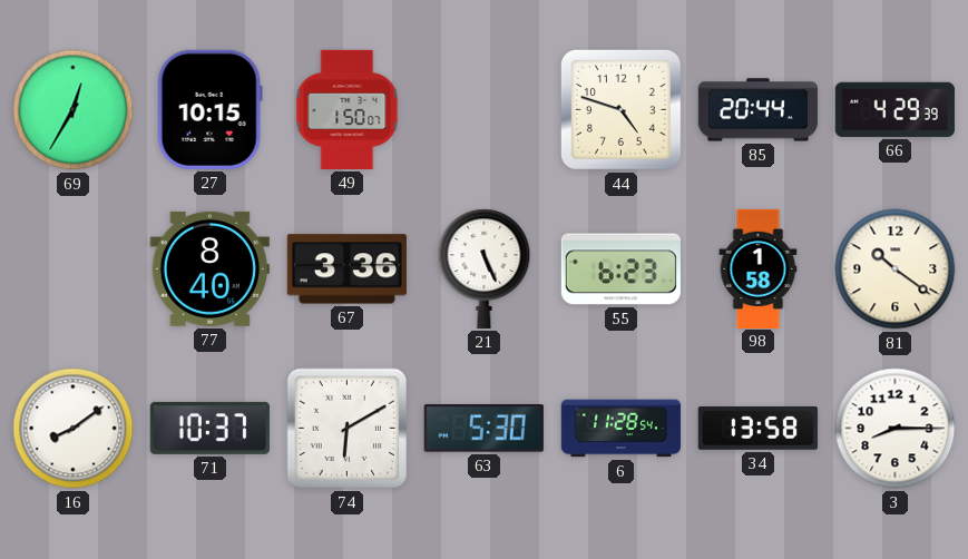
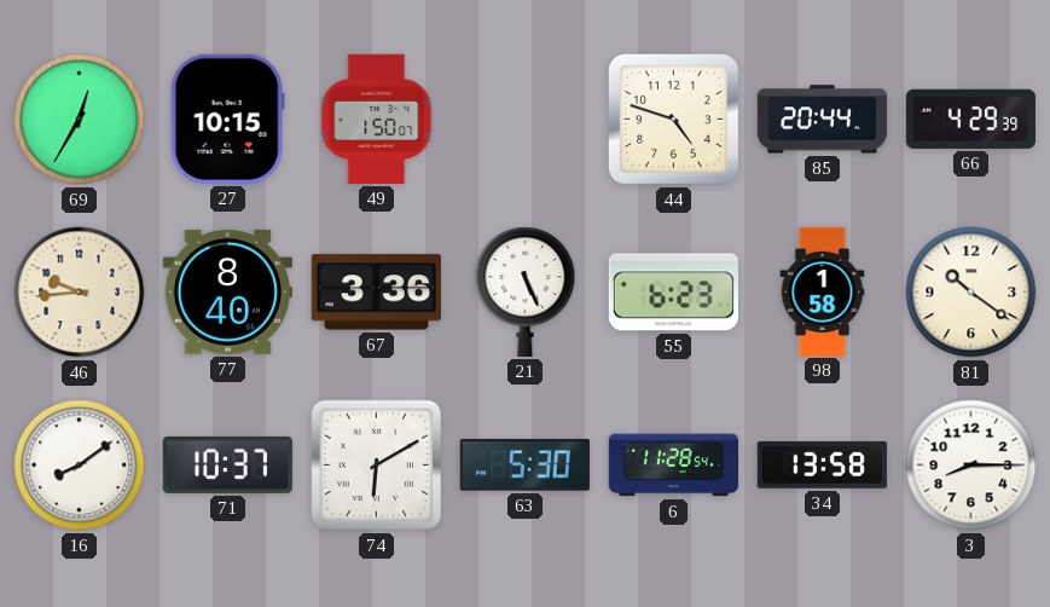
46: none -> 9:44 (80, 293)
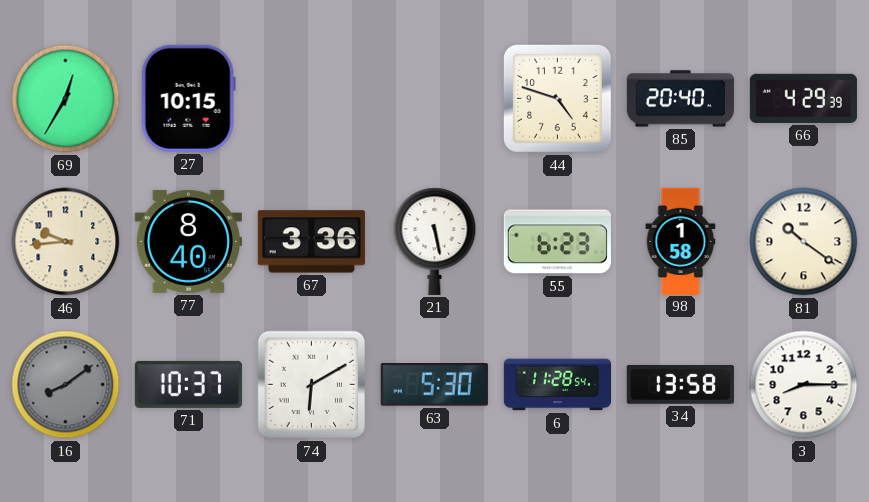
49: 1:50 -> none (377, 118)
85: 20:44 -> 20:40 (680, 99)
21: 5:26 -> 5:28 (435, 241)
16 dial: white -> grey (66, 385)
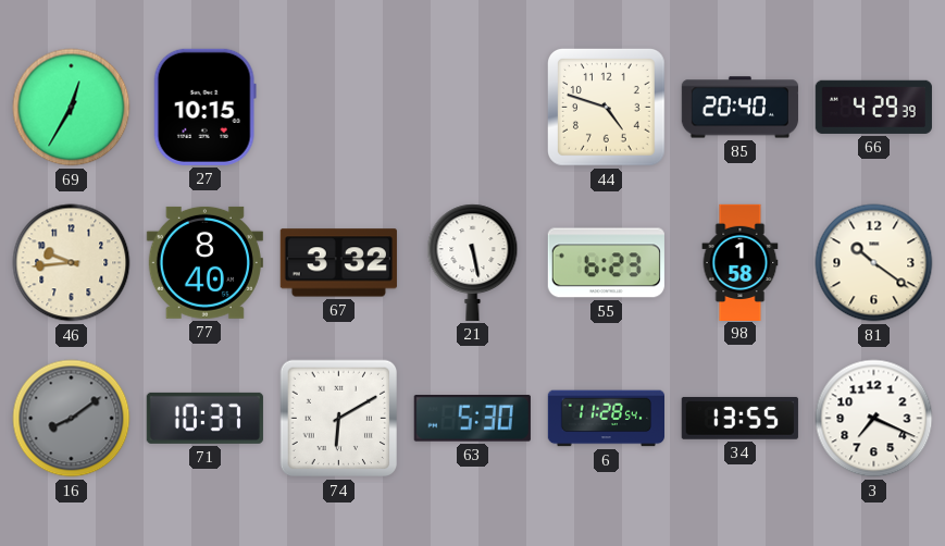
67: 3:36 -> 3:32 (338, 263)
34: 13:58 -> 13:55 (739, 418)
3: 8:15 -> 7:19 (874, 419)
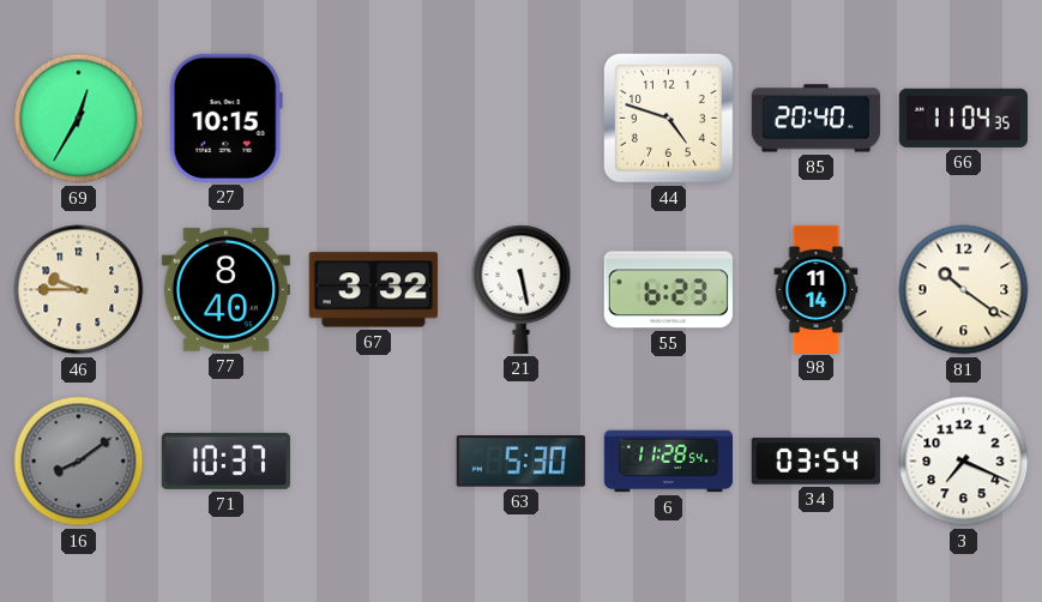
66: 4:29 -> 11:04 (963, 118)
46: 9:44 -> 9:45 (79, 290)
98: 1:58 -> 11:14 (817, 289)
74: 6:10 -> none (339, 419)
34: 13:55 -> 03:54 (815, 460)
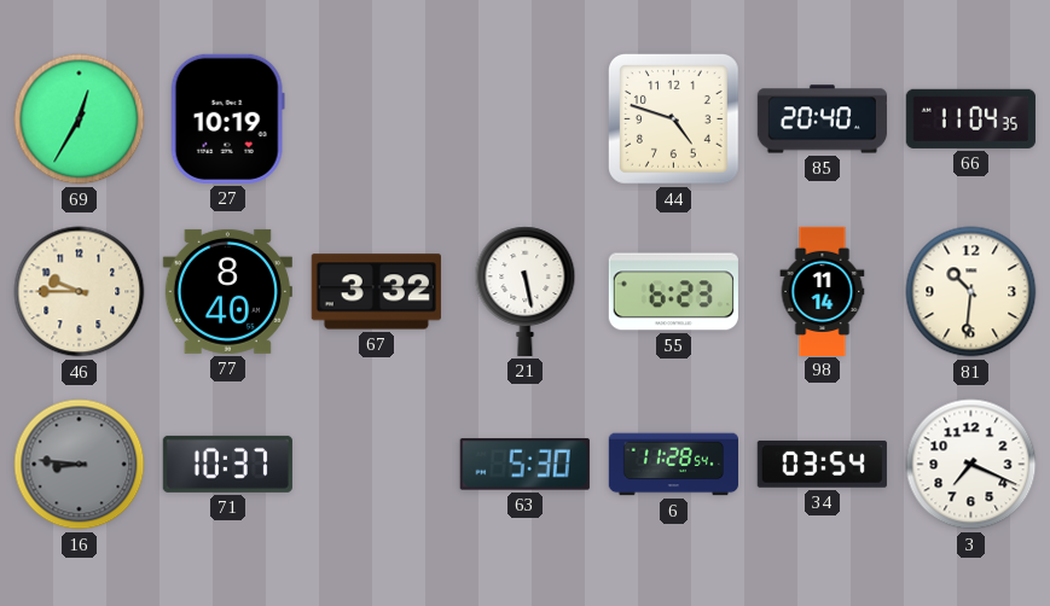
27: 10:15 -> 10:19 (227, 118)
81: 10:21 -> 10:31 (971, 292)
16: 8:09 -> 8:46 (80, 465)
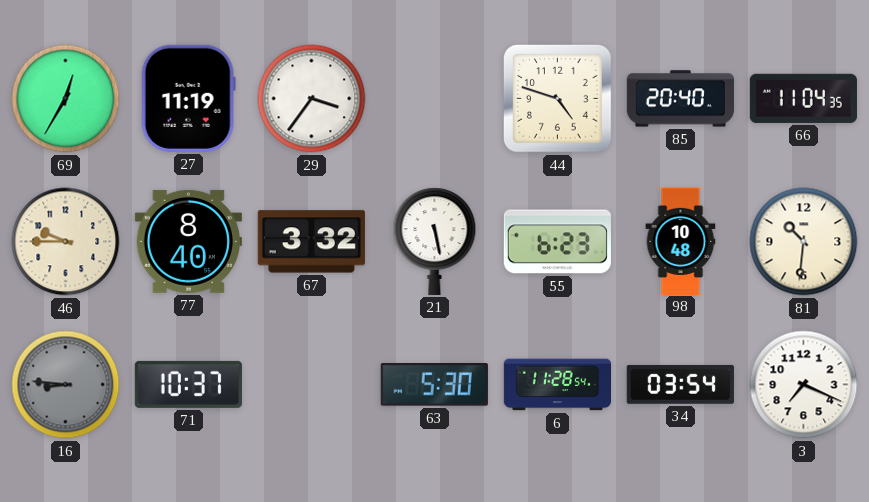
27: 10:19 -> 11:19 (188, 98)
29: none -> 3:36 (312, 99)
98: 11:14 -> 10:48 (681, 241)
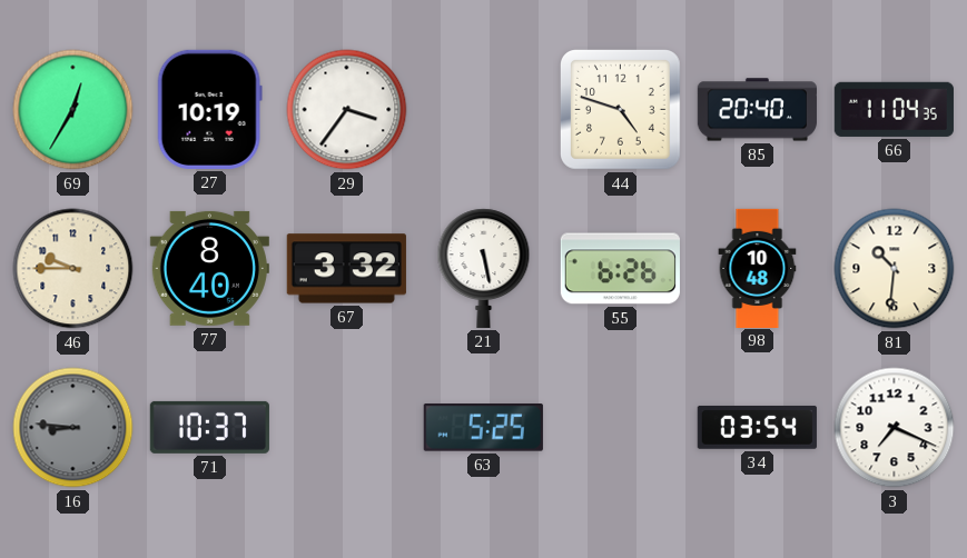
27: 11:19 -> 10:19 (209, 109)
55: 6:23 -> 6:26 (620, 269)
63: 5:30 -> 5:25 (483, 428)
6: 11:28 -> none (557, 385)
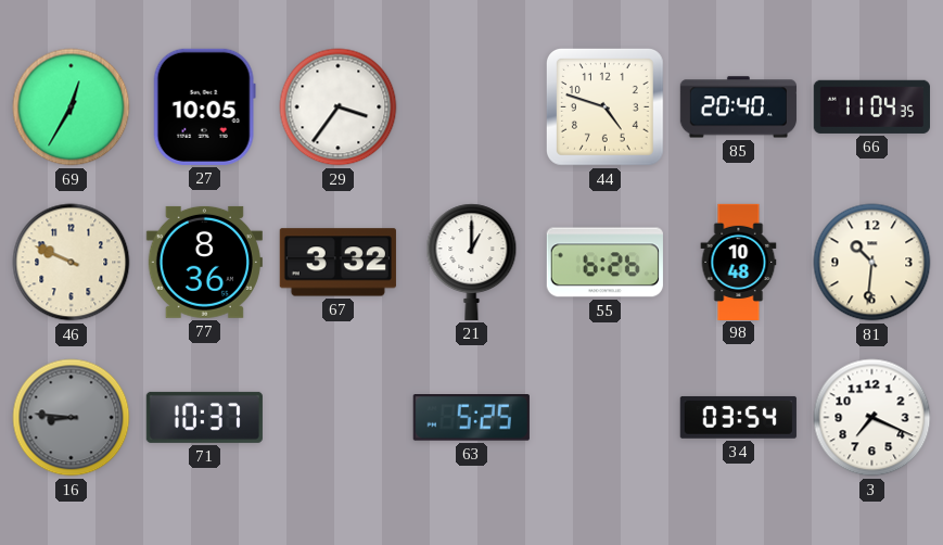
27: 10:19 -> 10:05 (204, 106)
46: 9:45 -> 9:49 (72, 263)
77: 8:40 -> 8:36 (204, 262)
21: 5:28 -> 1:00 (472, 262)
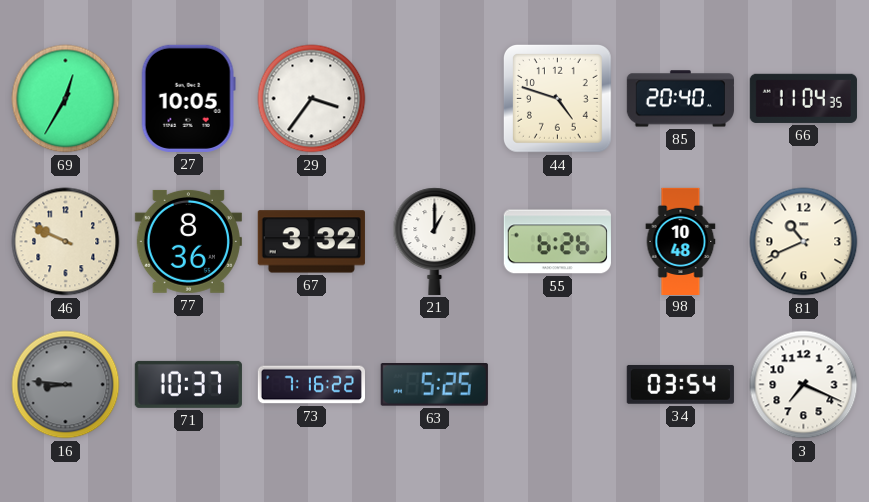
81: 10:31 -> 10:41 (804, 242)
73: none -> 7:16 (311, 385)
